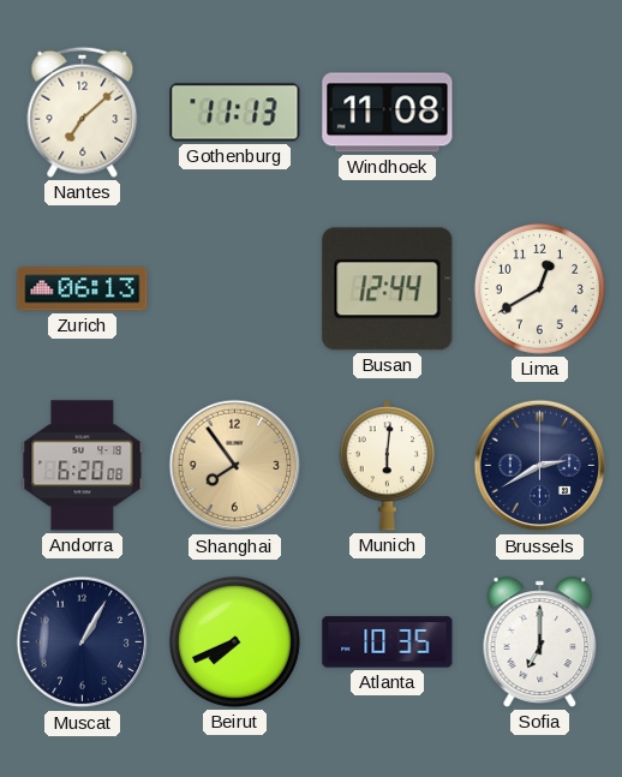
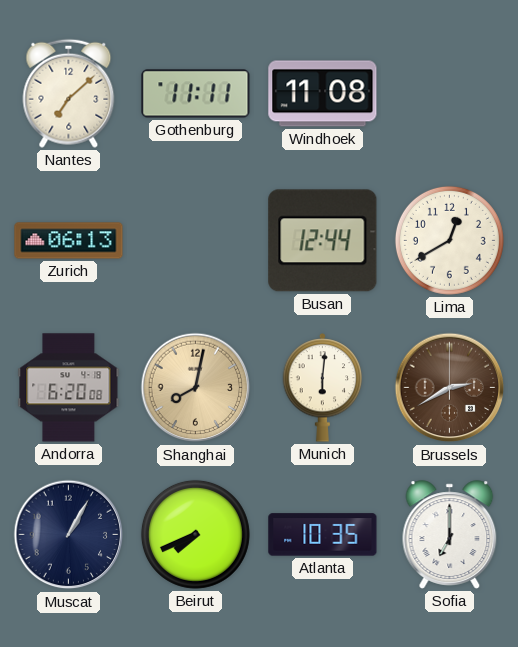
Gothenburg: 11:13 -> 11:11 (196, 94)
Shanghai: 7:54 -> 8:02 (196, 388)
Brussels dial: navy -> brown (450, 388)
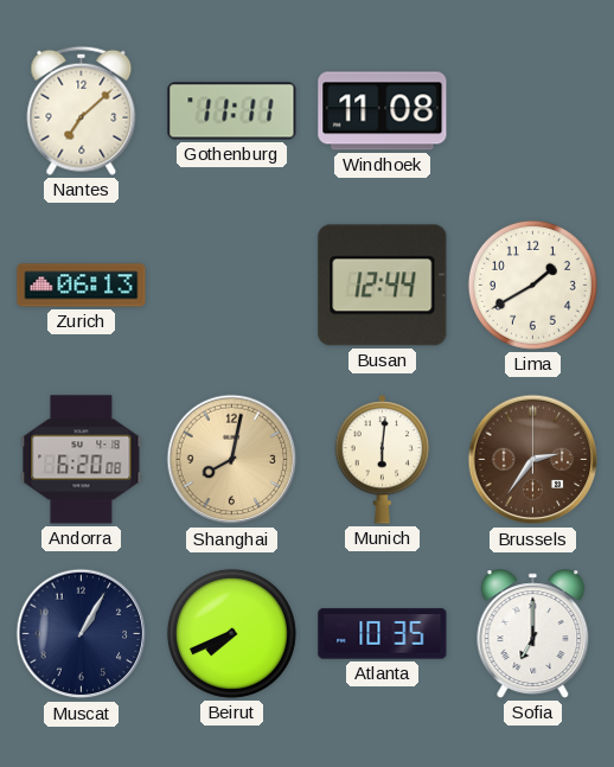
Lima: 12:40 -> 1:40 (532, 285)
Brussels: 2:40 -> 2:36 (533, 460)
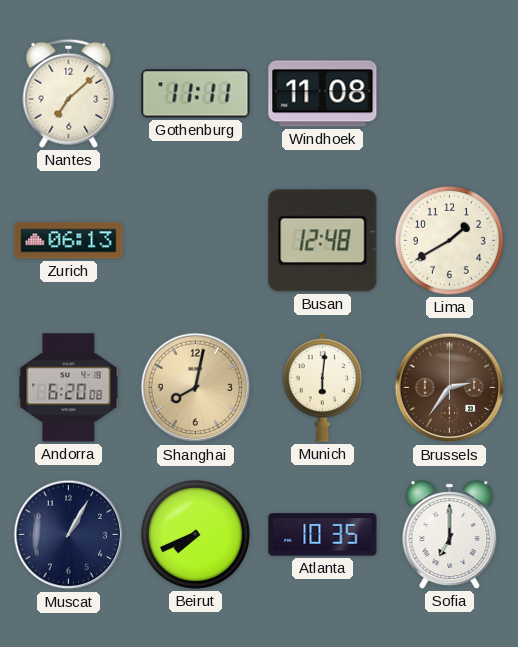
Busan: 12:44 -> 12:48 (323, 241)
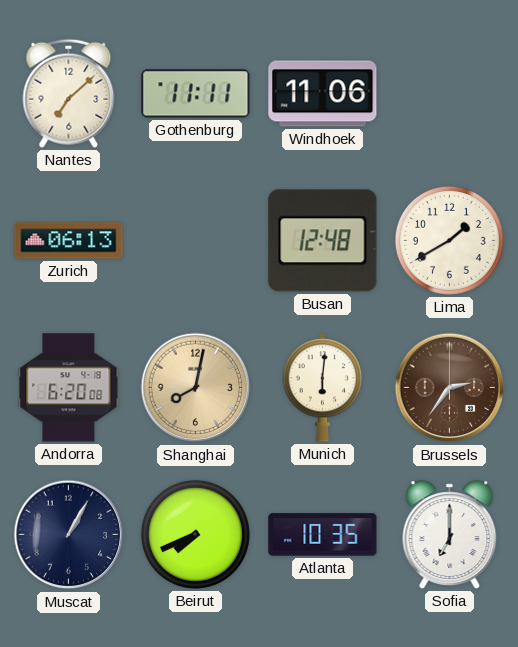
Windhoek: 11:08 -> 11:06 (323, 94)
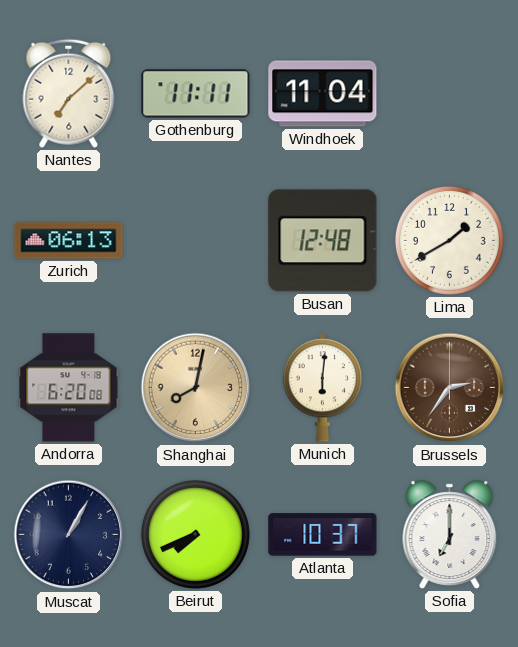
Windhoek: 11:06 -> 11:04 (323, 94)
Atlanta: 10:35 -> 10:37 (323, 535)
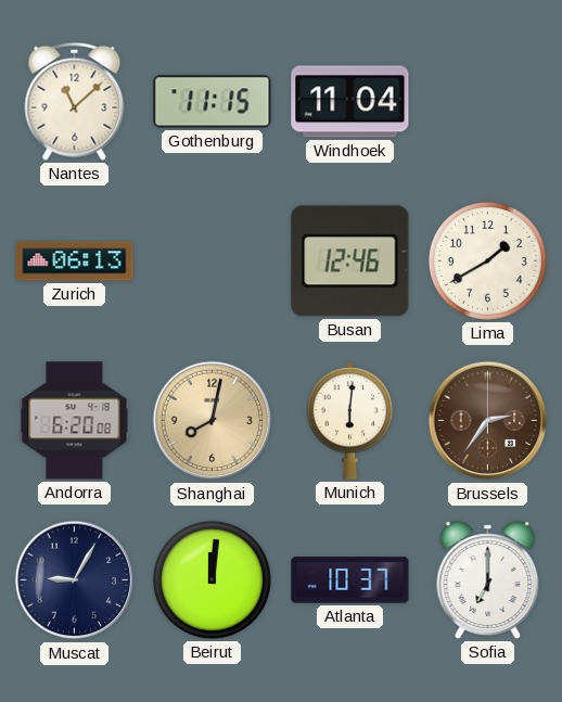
Nantes: 7:08 -> 11:08 (75, 101)
Gothenburg: 11:11 -> 11:15 (213, 102)
Busan: 12:48 -> 12:46 (350, 261)
Muscat: 1:05 -> 9:05 (75, 580)
Beirut: 7:41 -> 12:01 (212, 579)
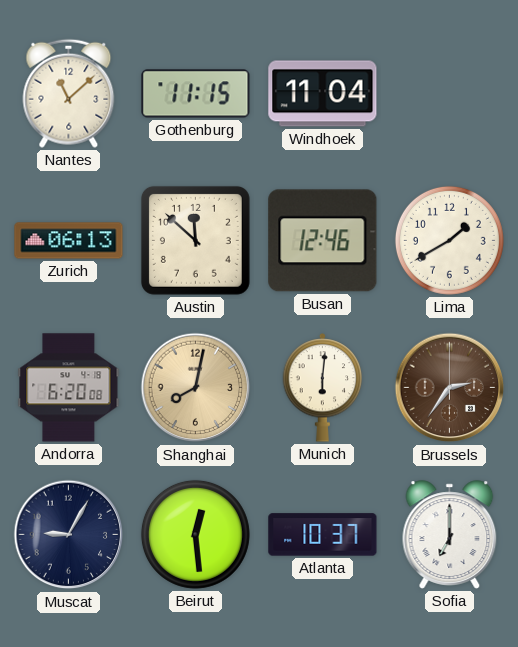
Austin: none -> 11:52 (195, 240)
Beirut: 12:01 -> 12:29 (195, 534)
